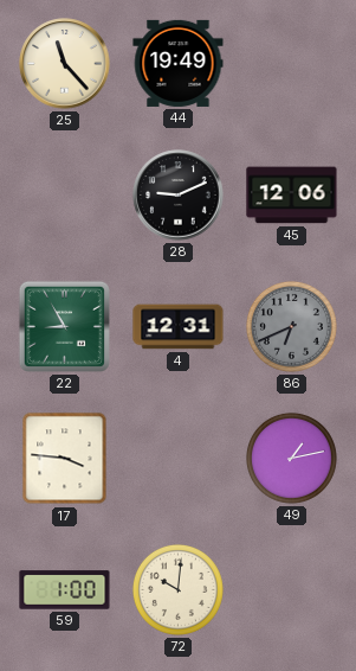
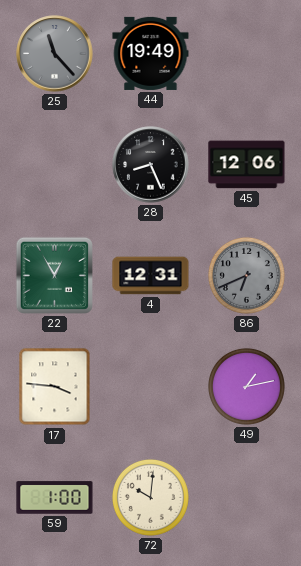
25 dial: cream -> grey (55, 54)
28: 9:11 -> 8:26 (151, 165)
22: 8:55 -> 12:55 (54, 275)
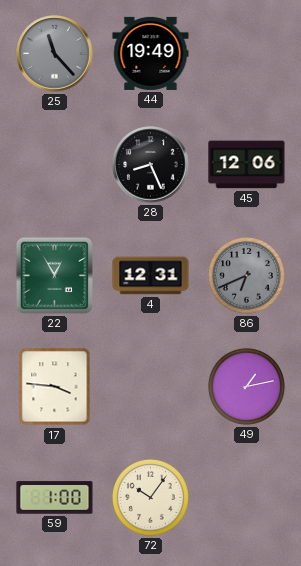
72: 10:01 -> 10:06 (150, 497)
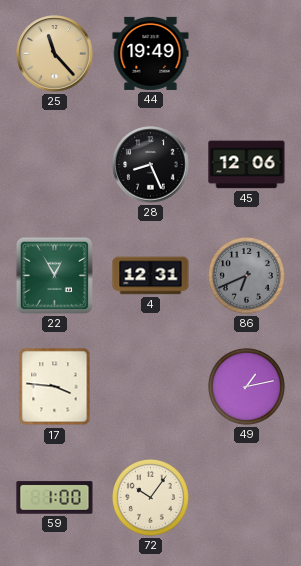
25 dial: grey -> champagne (55, 54)
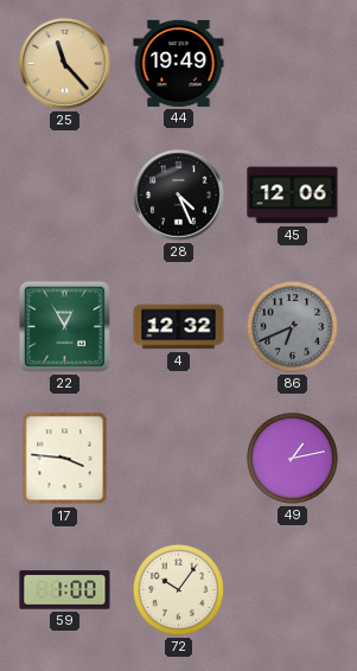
28: 8:26 -> 4:26 (179, 196)
4: 12:31 -> 12:32 (179, 327)
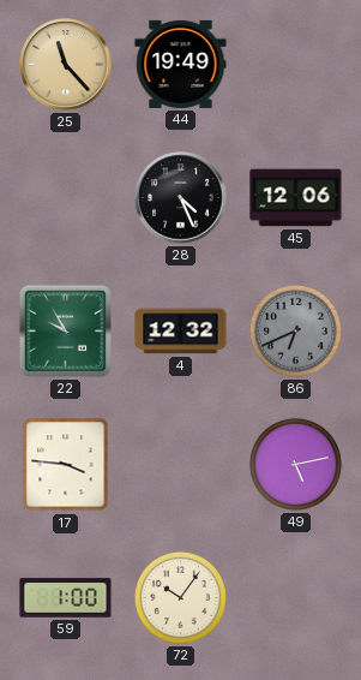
22: 12:55 -> 9:55 (65, 330)
49: 1:13 -> 5:13 (295, 464)
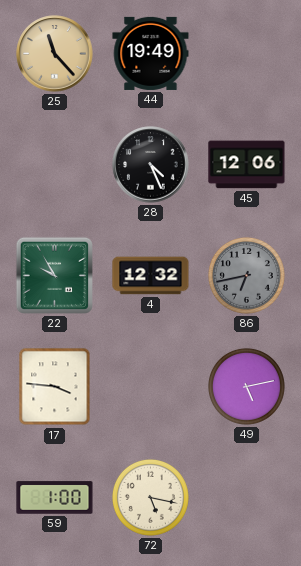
86: 6:41 -> 6:43 (246, 275)
72: 10:06 -> 5:17 (150, 497)
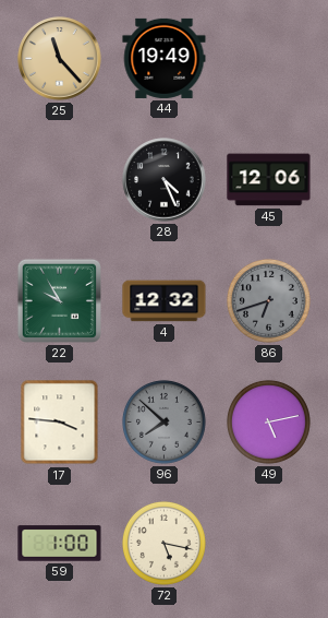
86: 6:43 -> 6:42 (268, 300)
96: none -> 7:52 (163, 421)
